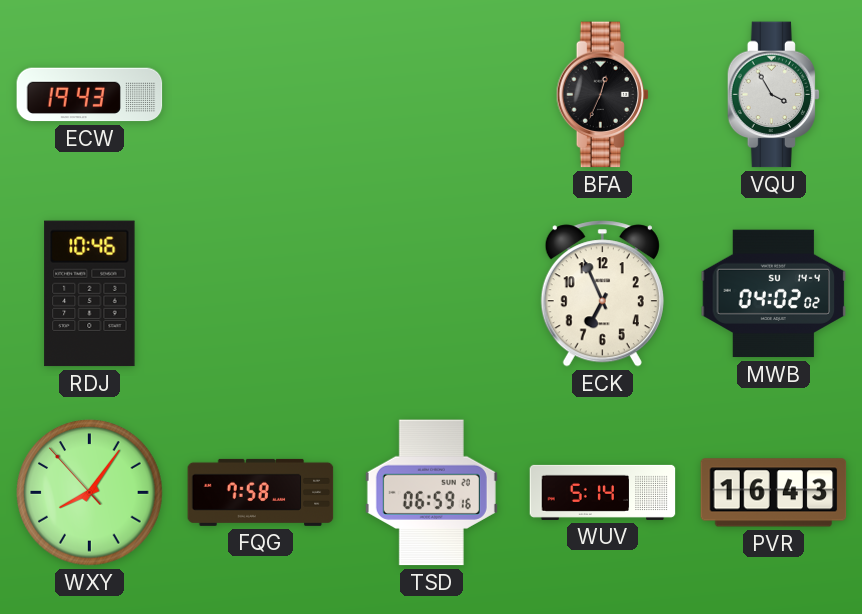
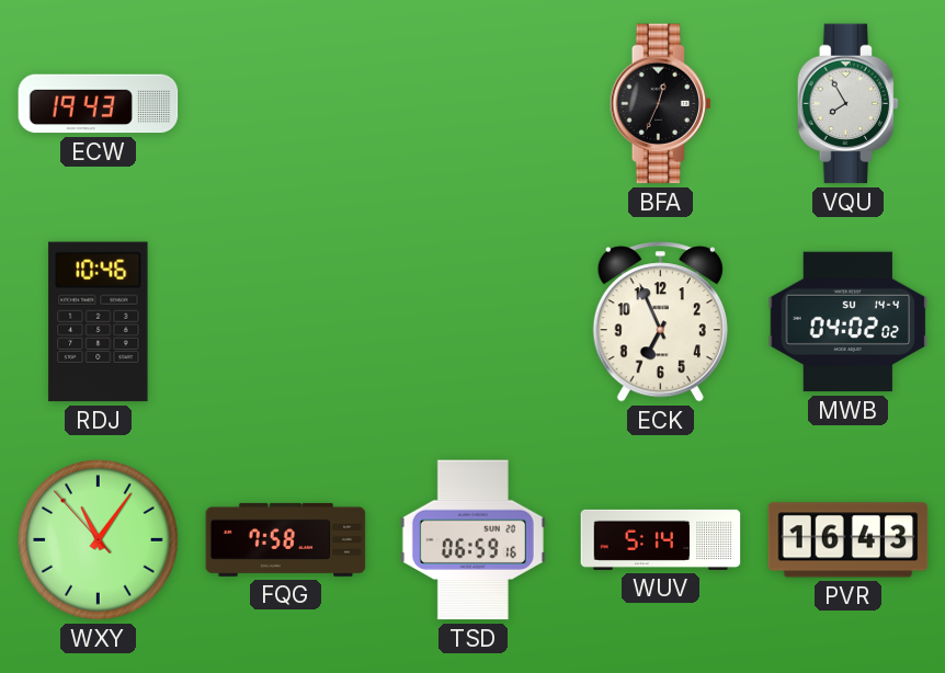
VQU: 3:55 -> 7:55 (849, 104)
WXY: 8:05 -> 11:05 (99, 540)
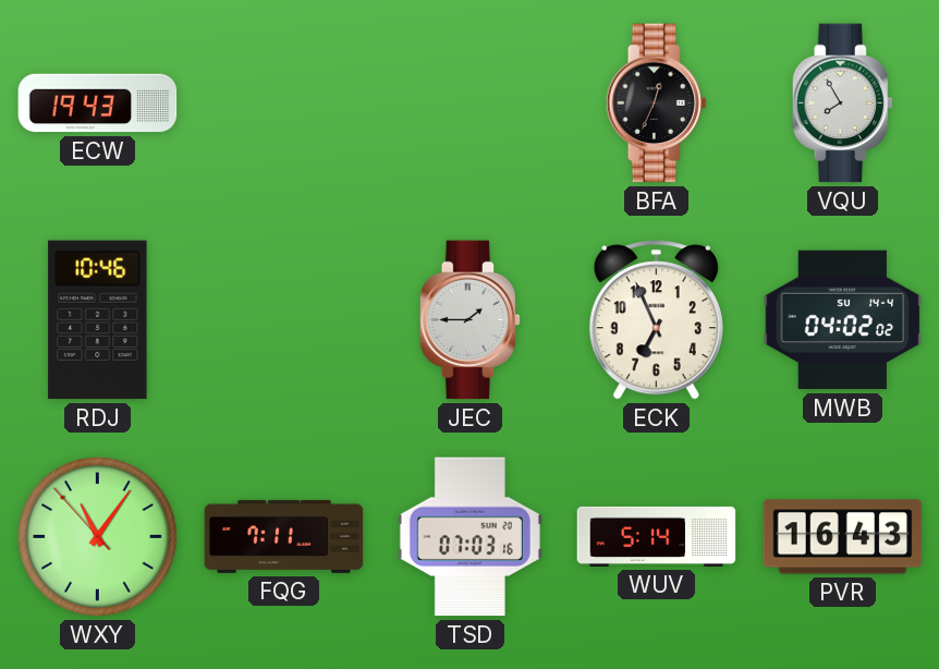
JEC: none -> 1:45 (471, 320)
FQG: 7:58 -> 7:11 (284, 536)
TSD: 06:59 -> 07:03 (469, 537)
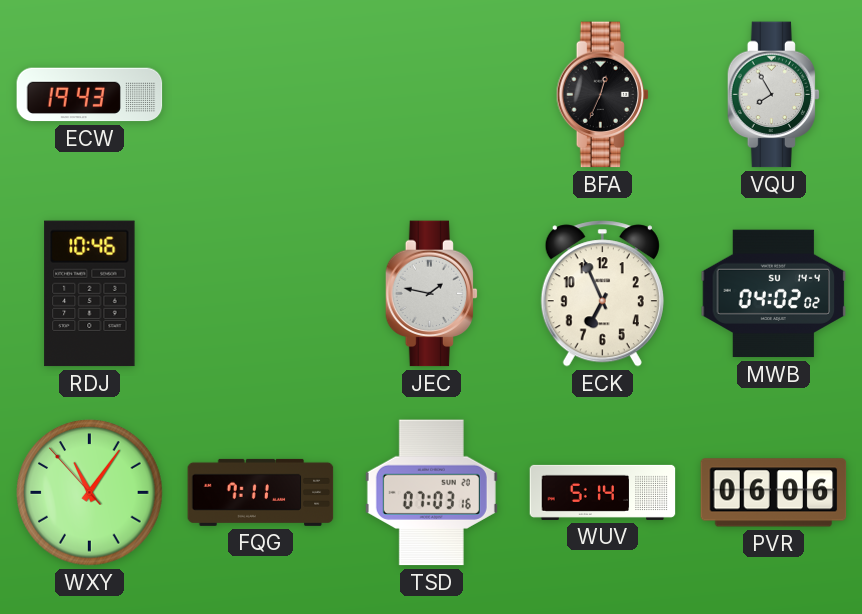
JEC: 1:45 -> 1:47 (432, 294)
PVR: 16:43 -> 06:06 (774, 493)
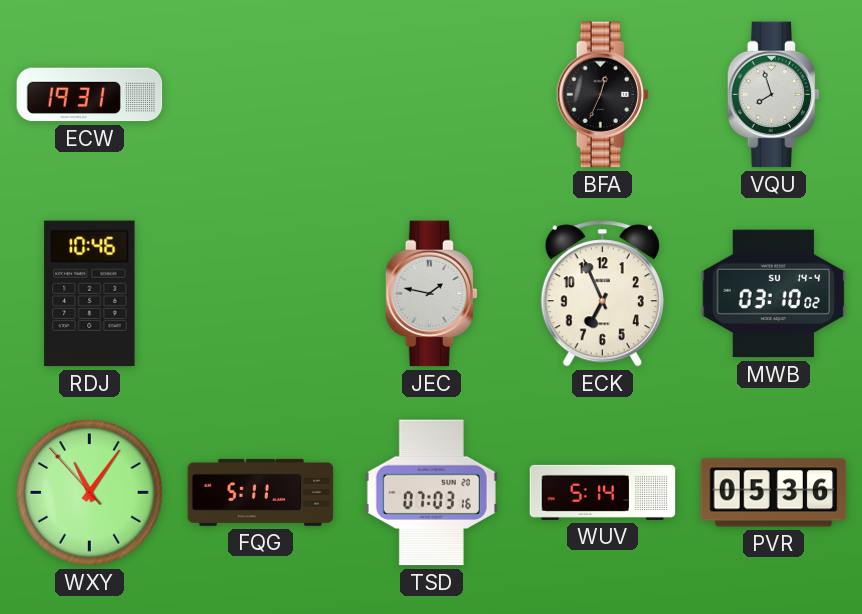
ECW: 19:43 -> 19:31 (90, 95)
VQU: 7:55 -> 7:57 (774, 95)
MWB: 04:02 -> 03:10 (774, 294)
FQG: 7:11 -> 5:11 (261, 492)
PVR: 06:06 -> 05:36 (774, 493)
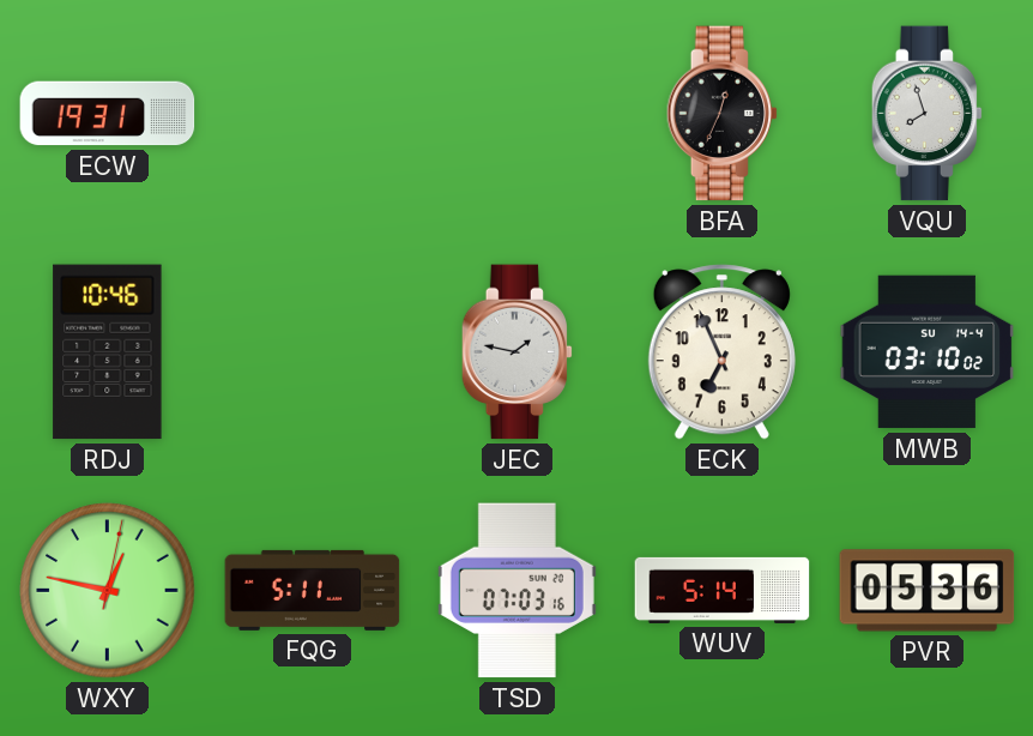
WXY: 11:05 -> 12:47 (108, 591)
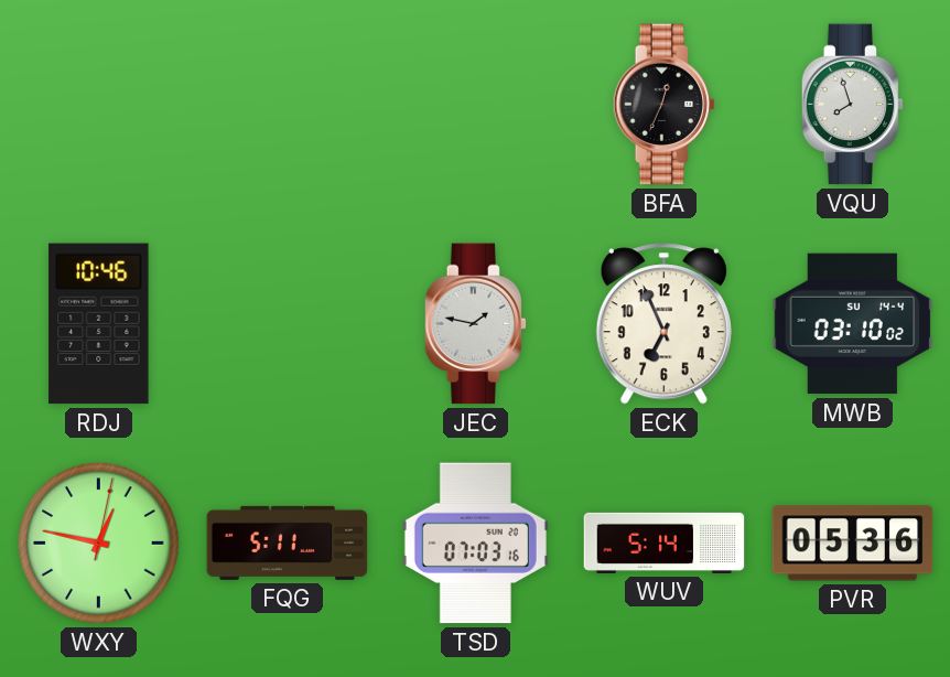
ECW: 19:31 -> none (108, 114)
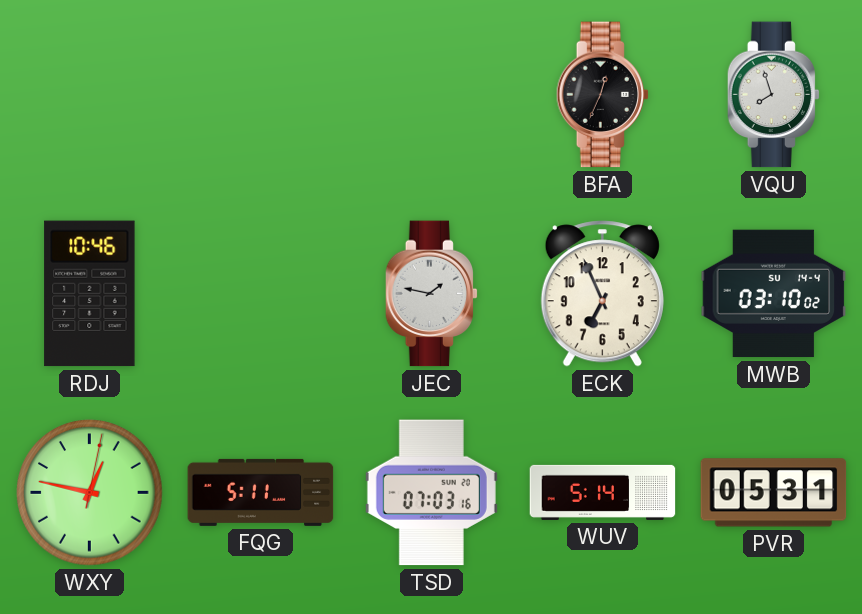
PVR: 05:36 -> 05:31 (774, 493)
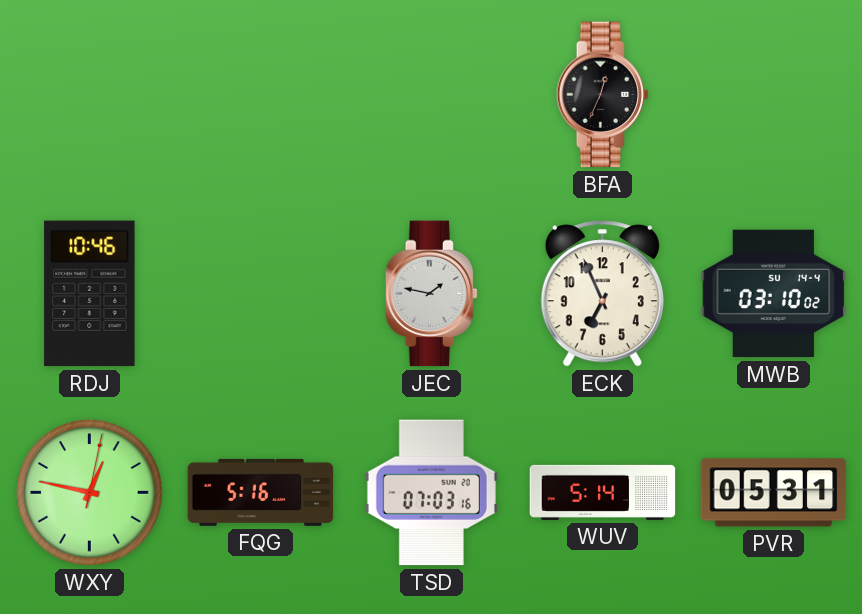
VQU: 7:57 -> none (774, 95)
FQG: 5:11 -> 5:16 (261, 492)
